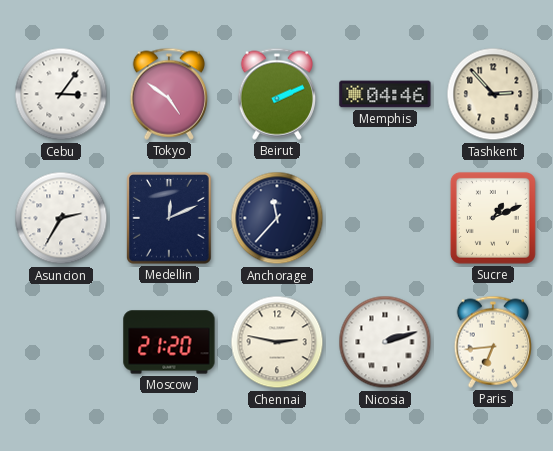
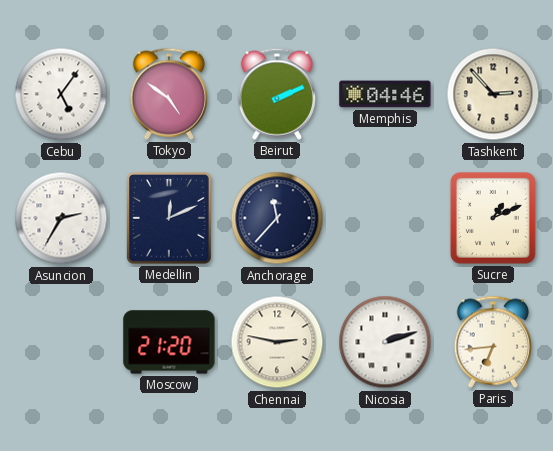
Cebu: 3:06 -> 5:06 (61, 94)
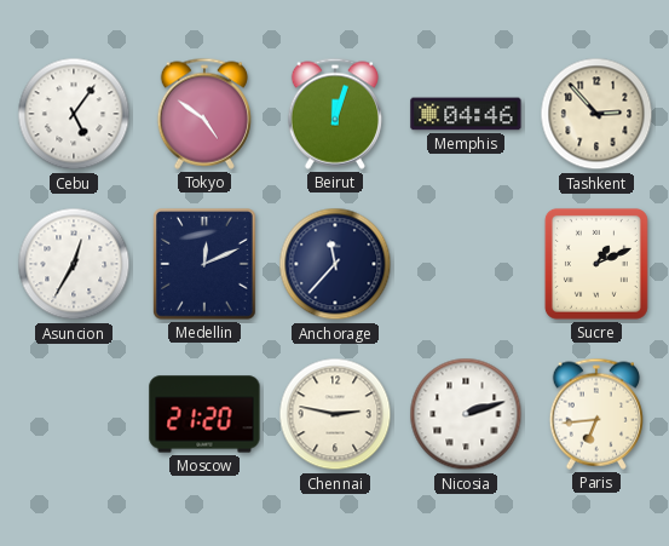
Beirut: 2:11 -> 12:03 (334, 114)
Asuncion: 2:35 -> 12:35 (74, 264)
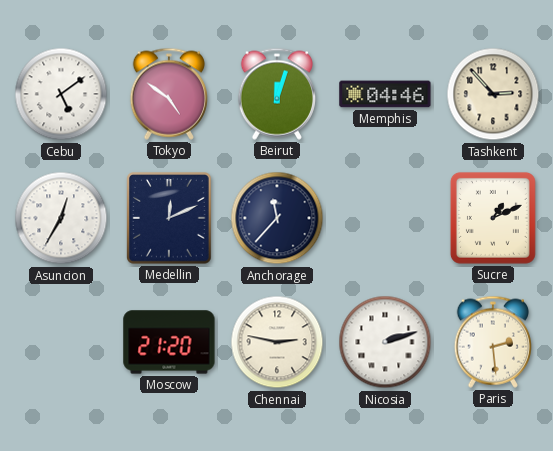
Cebu: 5:06 -> 5:09 (61, 94)
Paris: 6:44 -> 2:29 (492, 342)
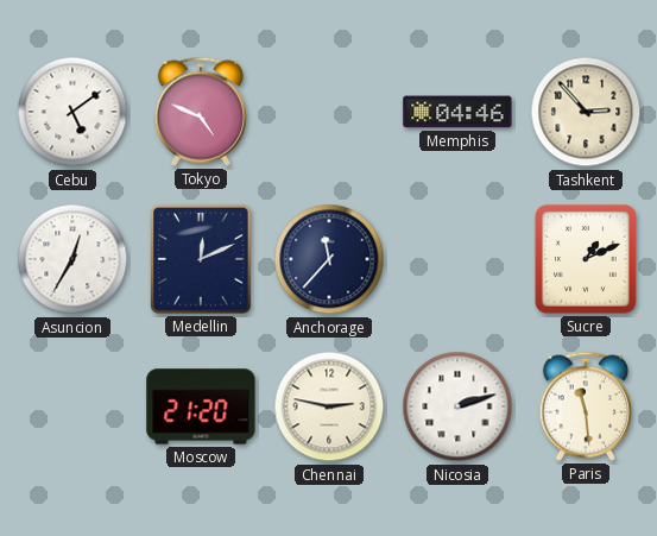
Tokyo: 4:51 -> 4:49 (200, 112)
Beirut: 12:03 -> none (276, 94)
Paris: 2:29 -> 11:29 (585, 406)
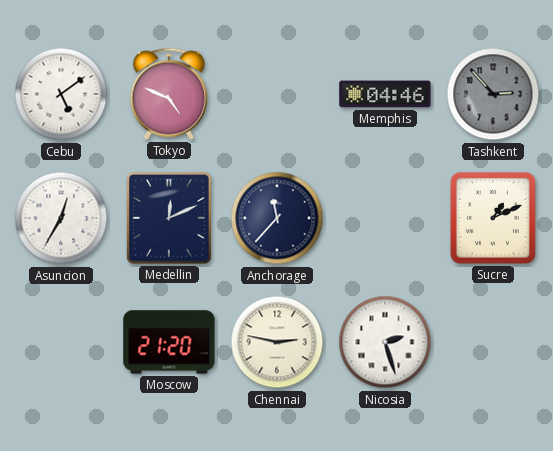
Tashkent dial: cream -> grey (493, 94)
Nicosia: 2:12 -> 2:27 (385, 342)
Paris: 11:29 -> none (585, 406)
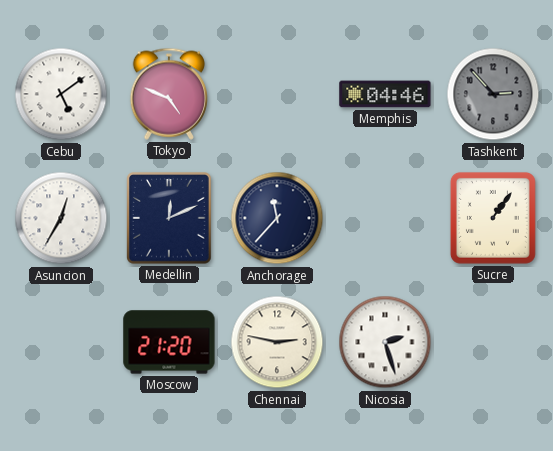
Sucre: 1:11 -> 1:06 (493, 218)
